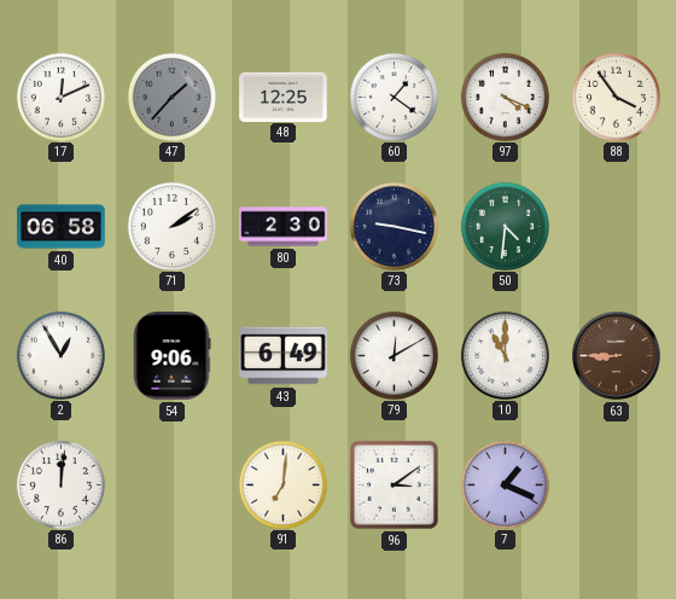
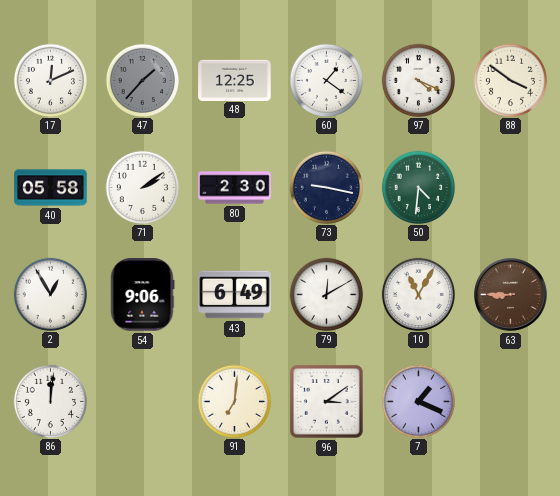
88: 3:54 -> 3:51 (510, 80)
40: 06:58 -> 05:58 (51, 188)
10: 11:00 -> 11:05 (418, 294)
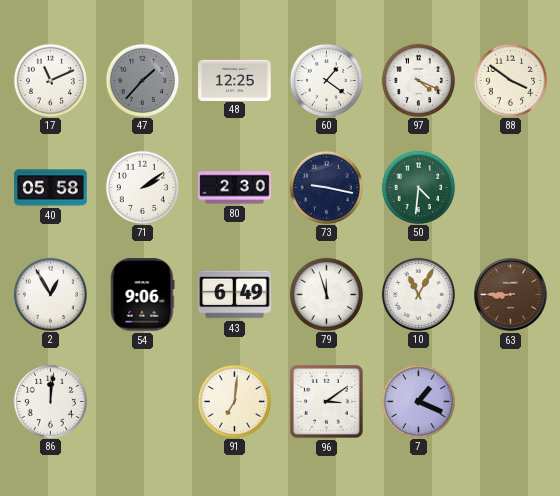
17: 12:11 -> 11:11 (50, 80)
79: 12:10 -> 11:57 (326, 294)
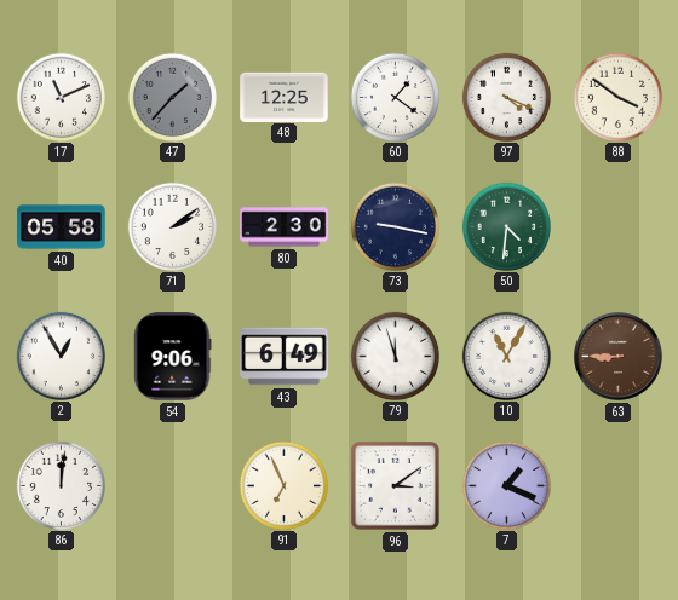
91: 7:01 -> 6:56 (283, 485)
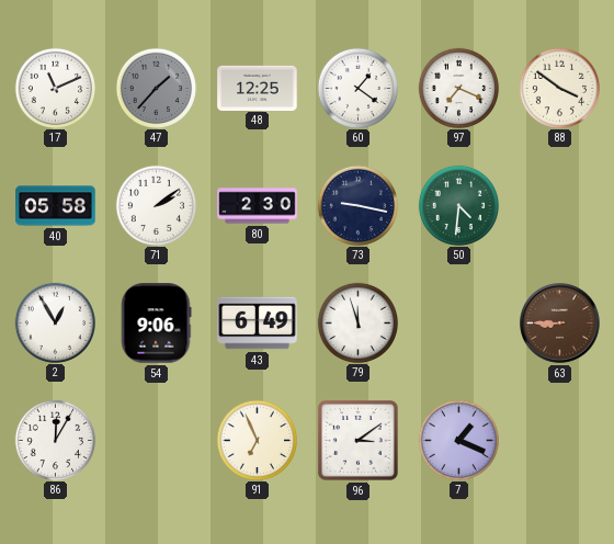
97: 4:19 -> 7:19 (458, 88)
10: 11:05 -> none (506, 356)
86: 12:01 -> 12:05 (55, 440)
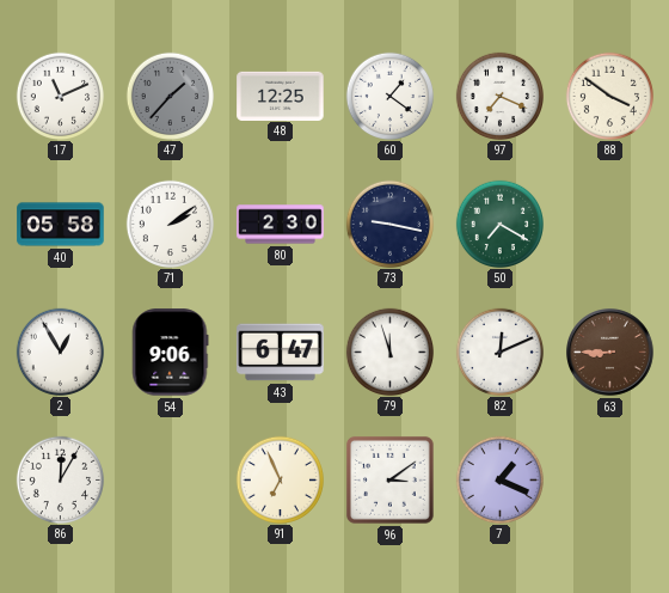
50: 4:31 -> 7:20 (499, 224)
43: 6:49 -> 6:47 (281, 353)
82: none -> 12:11 (499, 351)
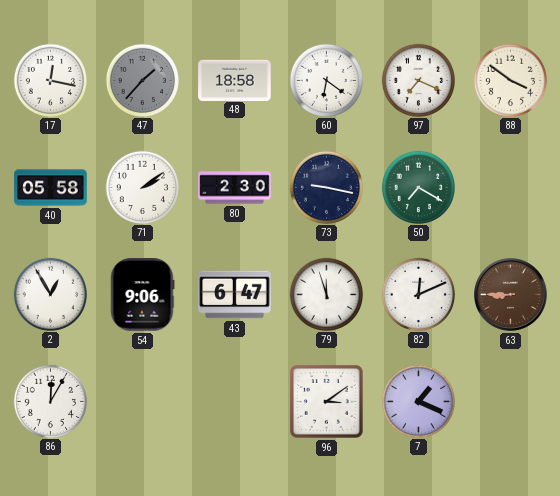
17: 11:11 -> 12:17 (50, 80)
48: 12:25 -> 18:58 (235, 80)
60: 1:21 -> 6:21 (326, 80)
91: 6:56 -> none (280, 479)
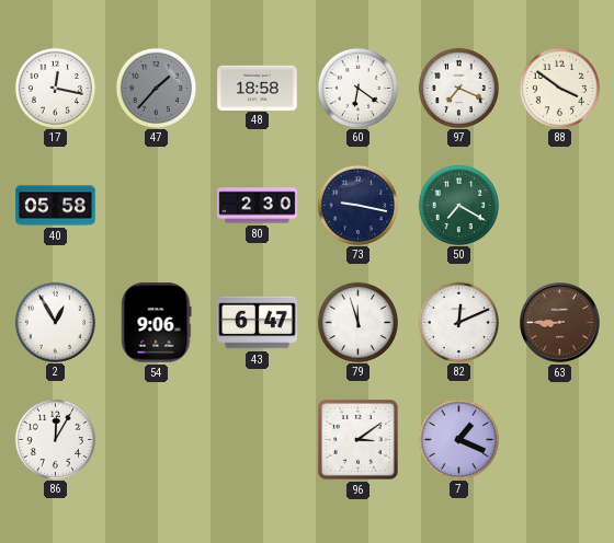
71: 2:09 -> none (142, 187)
